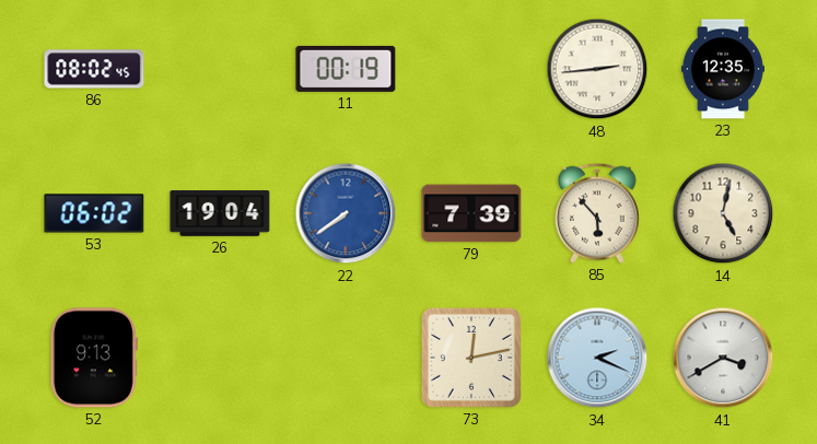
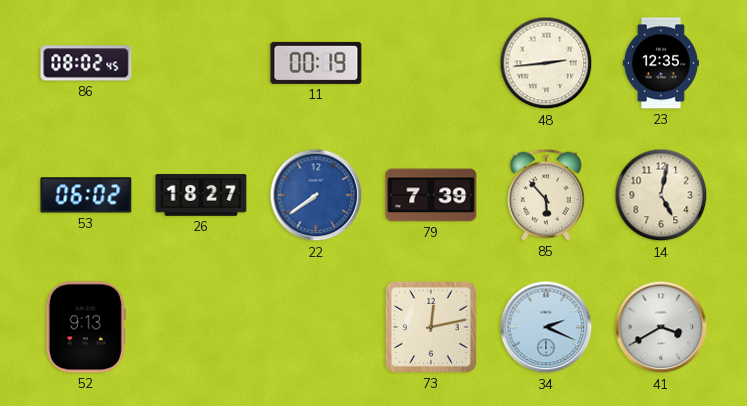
26: 19:04 -> 18:27 (201, 196)
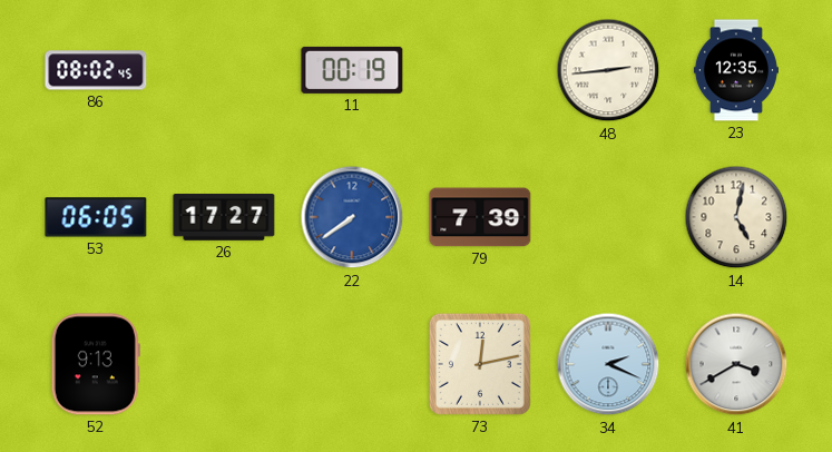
53: 06:02 -> 06:05 (96, 217)
26: 18:27 -> 17:27 (224, 218)
85: 5:53 -> none (546, 195)
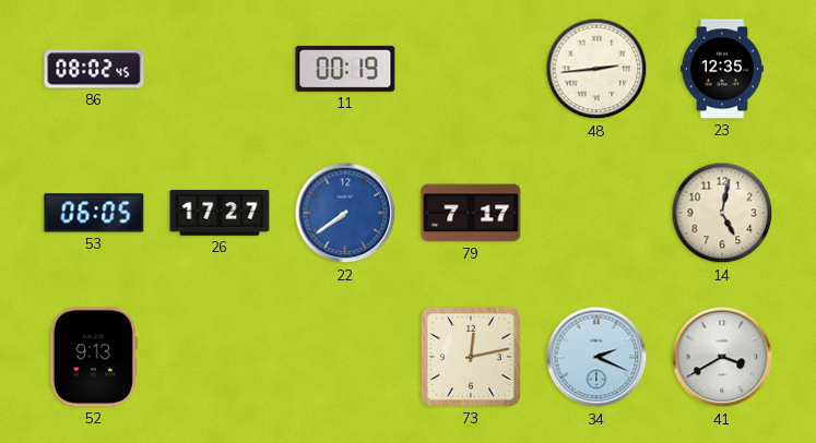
79: 7:39 -> 7:17 (471, 213)
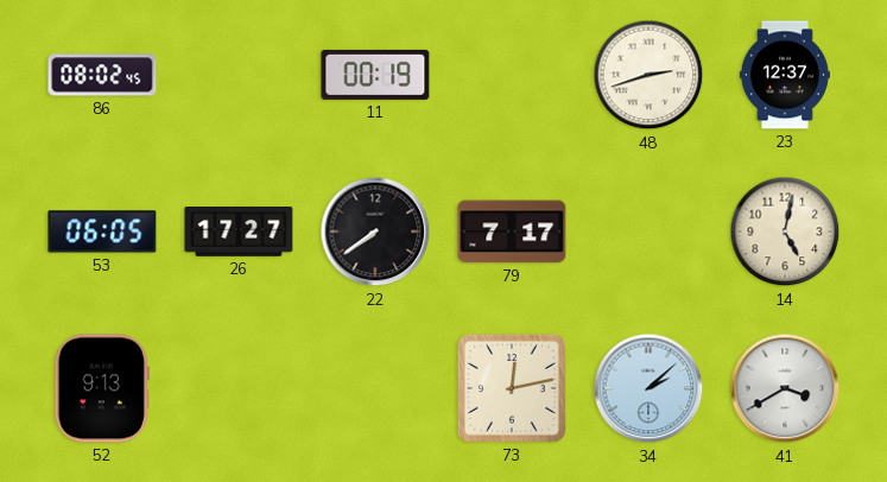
48: 2:44 -> 2:42 (648, 75)
23: 12:35 -> 12:37 (785, 75)
22 dial: blue -> black (375, 232)
34: 2:19 -> 2:08 (648, 388)
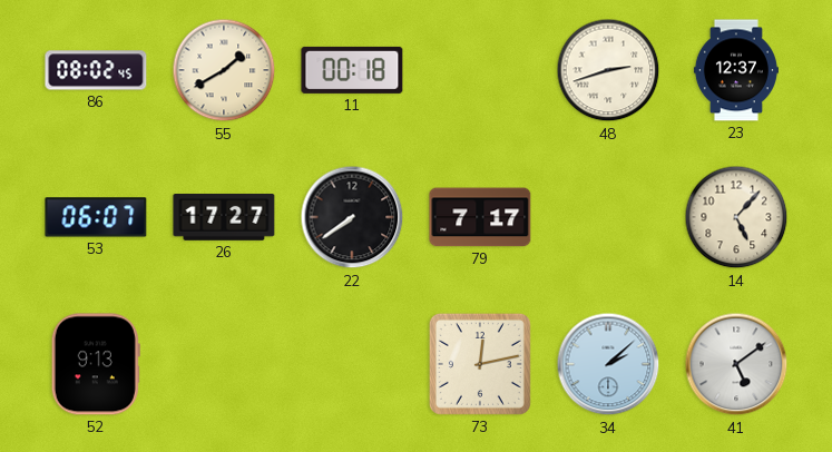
55: none -> 1:40 (224, 70)
11: 00:19 -> 00:18 (352, 70)
53: 06:05 -> 06:07 (96, 217)
14: 5:02 -> 5:07 (736, 217)
41: 3:40 -> 5:09 (736, 364)
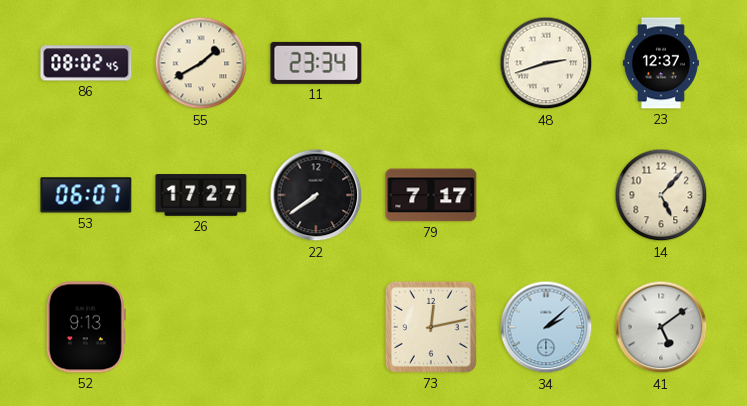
11: 00:18 -> 23:34 (316, 63)
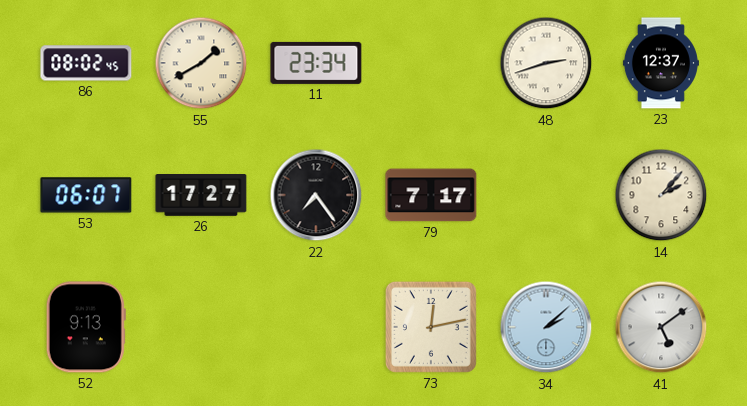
22: 7:39 -> 7:24 (316, 195)
14: 5:07 -> 2:07 (661, 195)
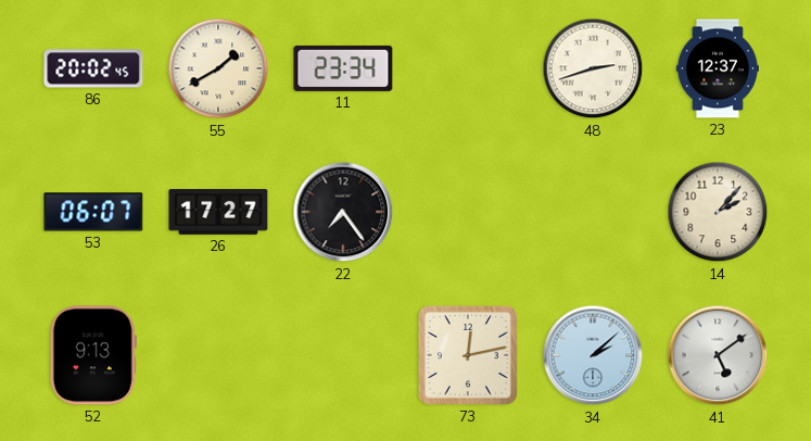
86: 08:02 -> 20:02 (93, 68)
79: 7:17 -> none (431, 195)
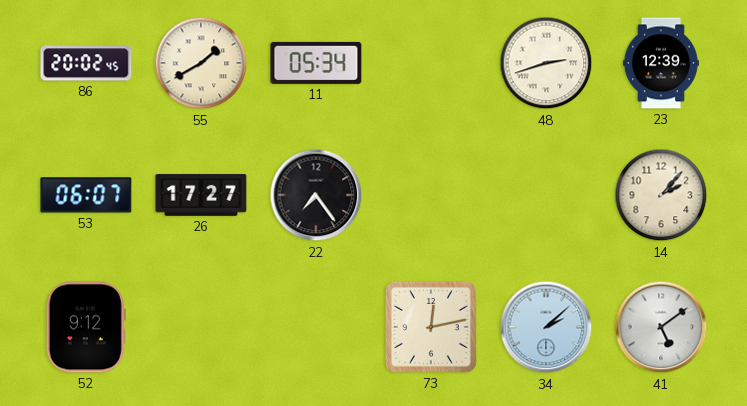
11: 23:34 -> 05:34 (316, 63)
23: 12:37 -> 12:39 (661, 63)
52: 9:13 -> 9:12 (86, 327)
